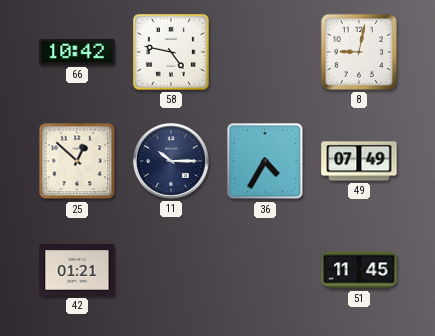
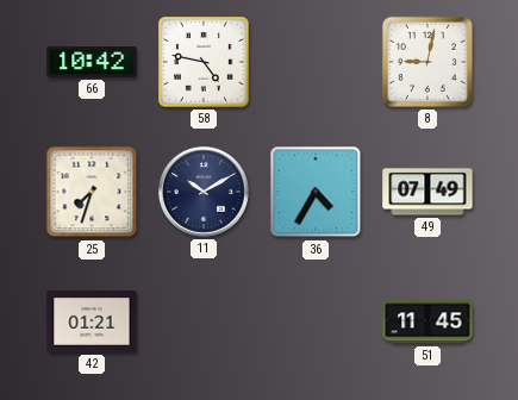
25: 12:52 -> 7:33 (92, 192)
11: 10:15 -> 10:10 (204, 192)
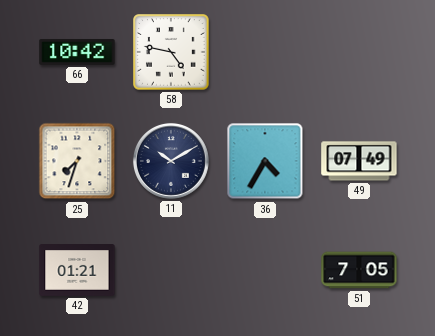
8: 9:02 -> none (427, 62)
51: 11:45 -> 7:05 (359, 270)
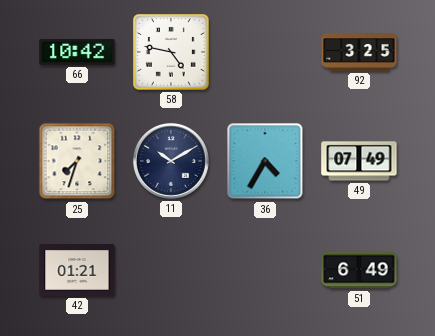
92: none -> 3:25 (359, 53)
51: 7:05 -> 6:49 (359, 270)
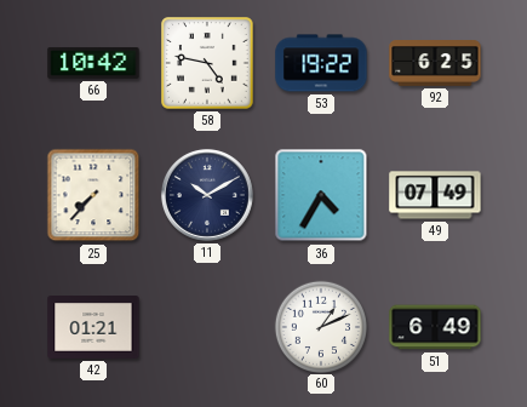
53: none -> 19:22 (321, 63)
92: 3:25 -> 6:25 (435, 64)
25: 7:33 -> 7:37 (93, 195)
60: none -> 1:11 (320, 326)
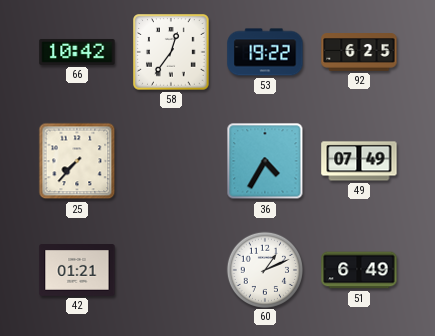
58: 4:47 -> 12:36 (171, 52)
11: 10:10 -> none (207, 195)
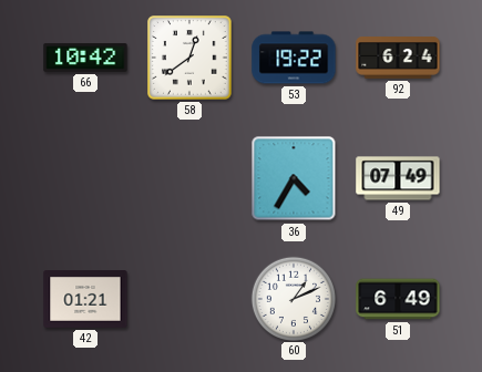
58: 12:36 -> 12:39 (189, 58)
92: 6:25 -> 6:24 (398, 59)
25: 7:37 -> none (77, 161)
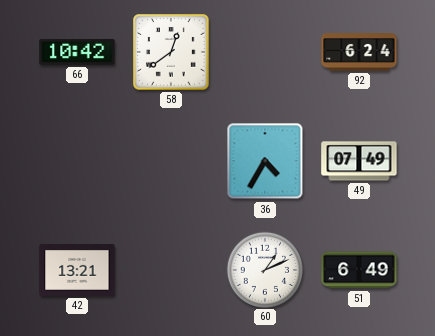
53: 19:22 -> none (294, 58)
42: 01:21 -> 13:21 (77, 271)
